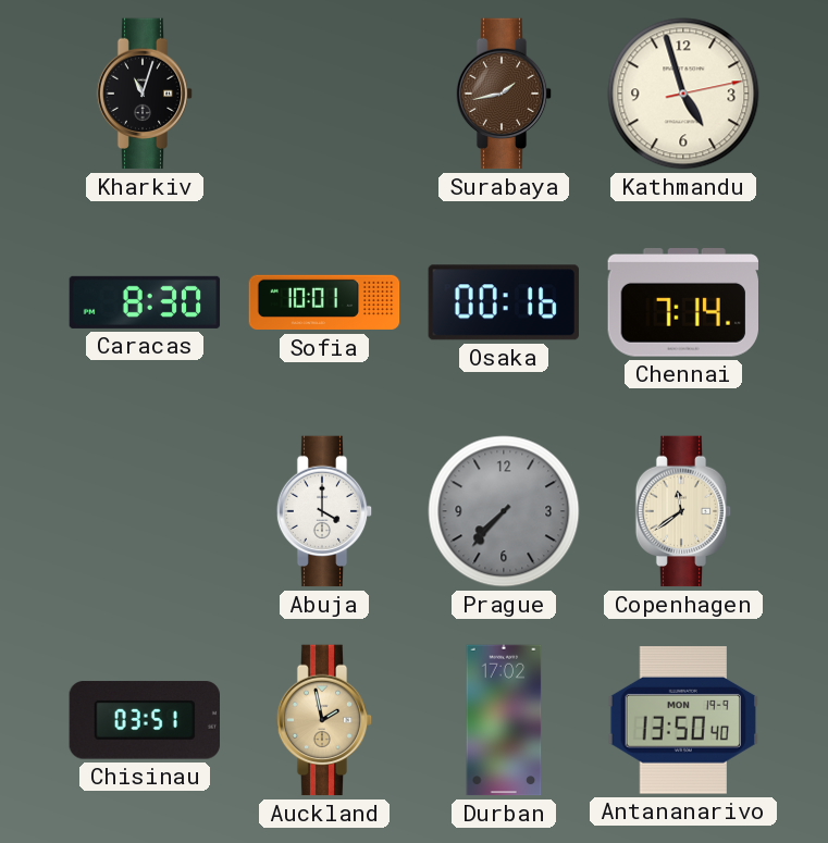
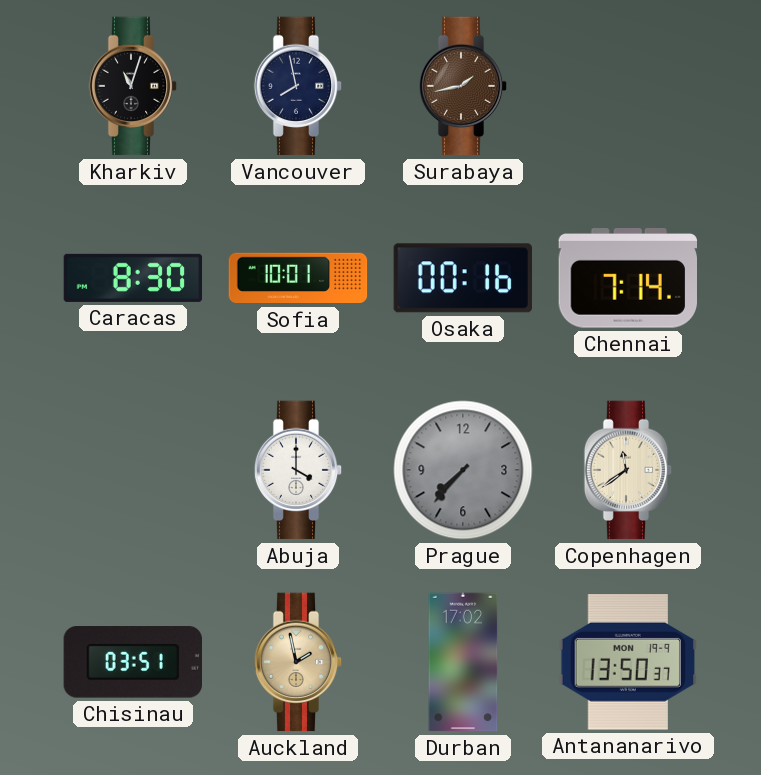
Vancouver: none -> 7:58 (298, 86)
Kathmandu: 4:57 -> none (683, 94)
Antananarivo: 13:50:40 -> 13:50:37 (627, 662)
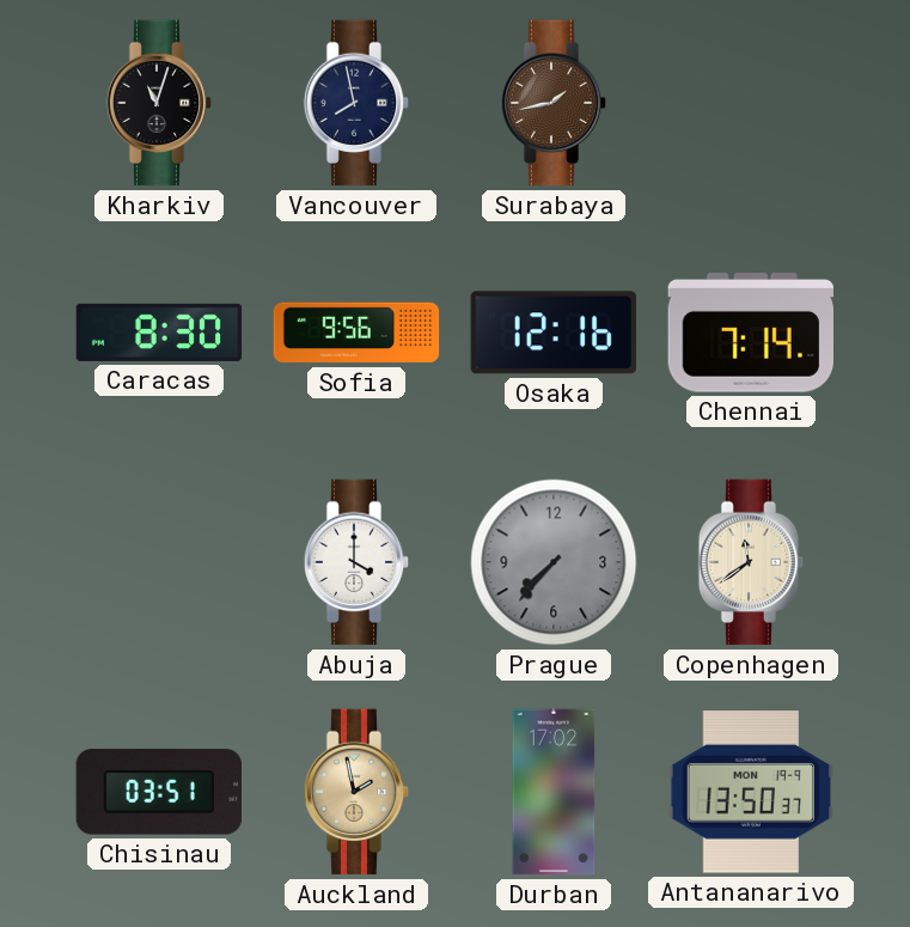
Sofia: 10:01 -> 9:56 (356, 333)
Osaka: 00:16 -> 12:16 (554, 333)
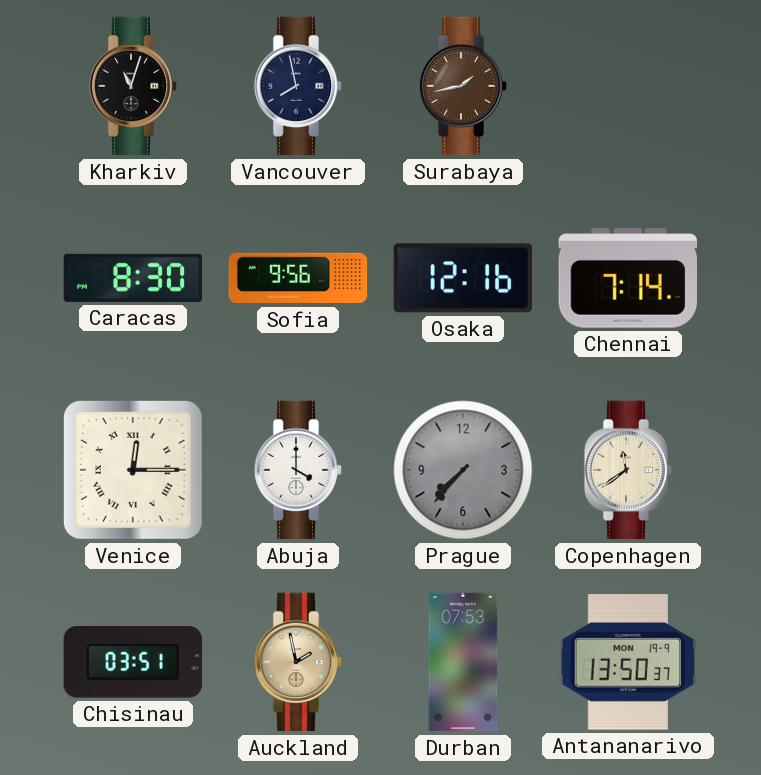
Venice: none -> 12:15 (133, 470)
Durban: 17:02 -> 07:53 (463, 662)
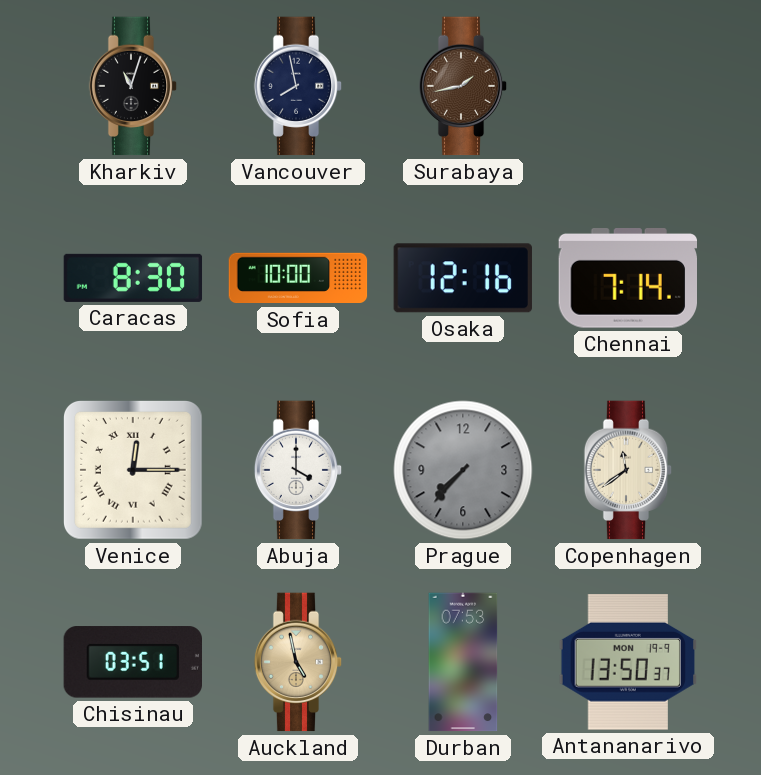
Sofia: 9:56 -> 10:00 (298, 278)
Auckland: 1:58 -> 4:58 (298, 662)
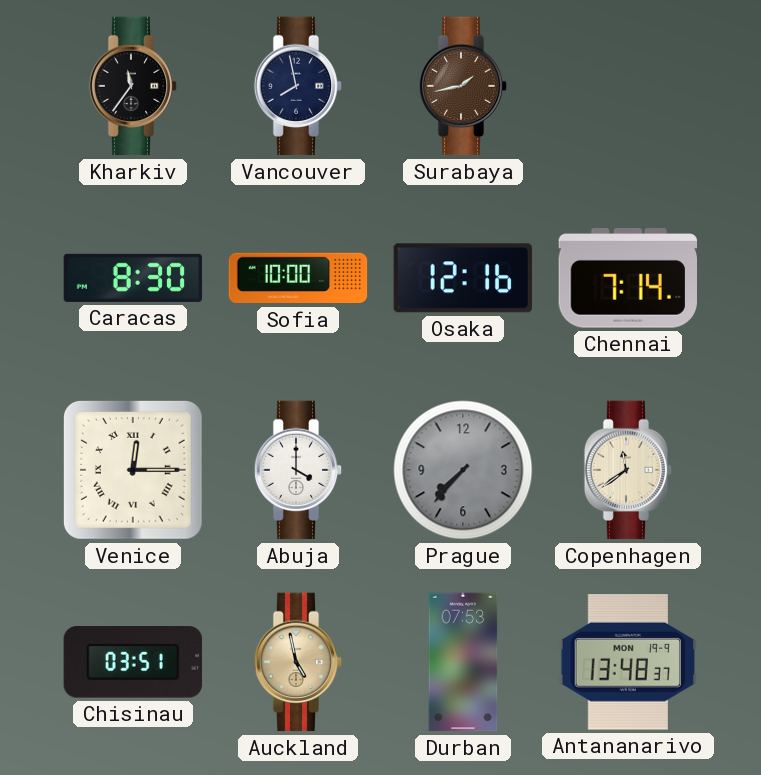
Kharkiv: 11:03 -> 11:36 (133, 86)
Antananarivo: 13:50 -> 13:48 (627, 662)
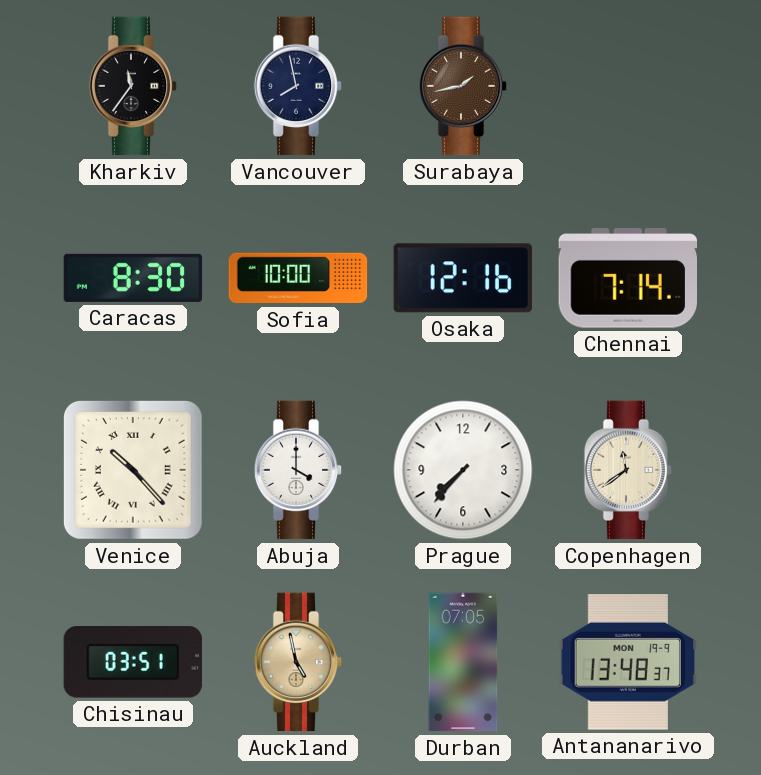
Venice: 12:15 -> 10:23 (133, 470)
Prague dial: grey -> white (463, 470)
Durban: 07:53 -> 07:05 (463, 662)
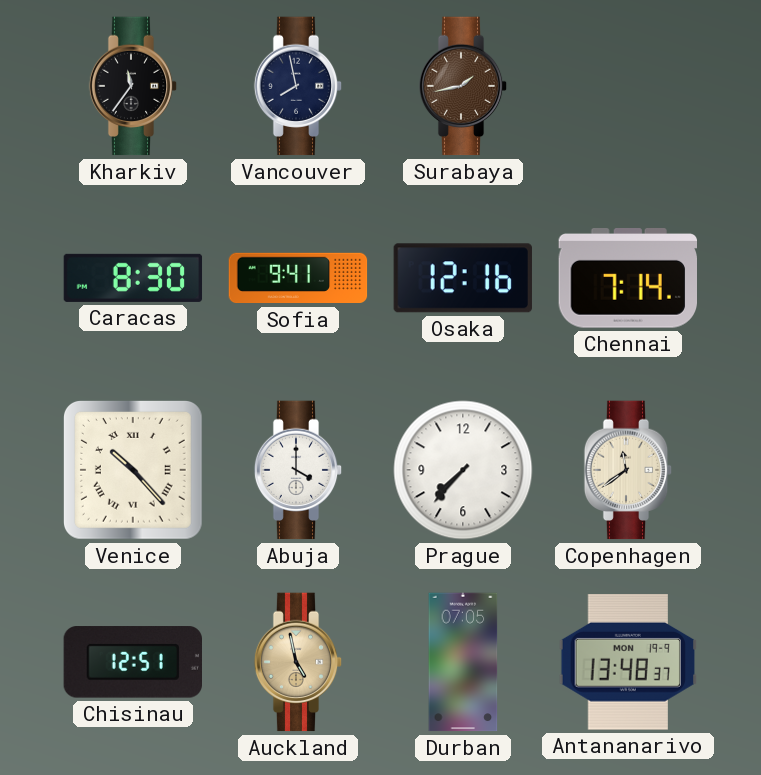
Sofia: 10:00 -> 9:41 (298, 278)
Chisinau: 03:51 -> 12:51 (132, 662)
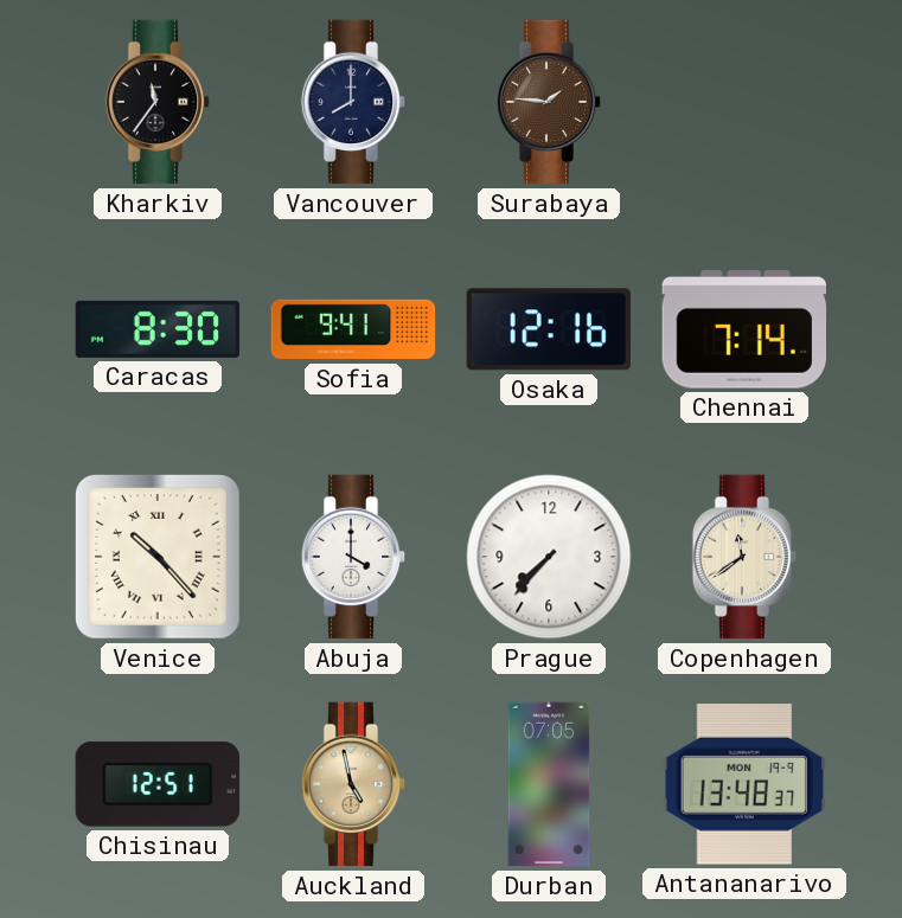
Vancouver: 7:58 -> 8:00 (353, 102)
Surabaya: 1:43 -> 1:46 (549, 102)
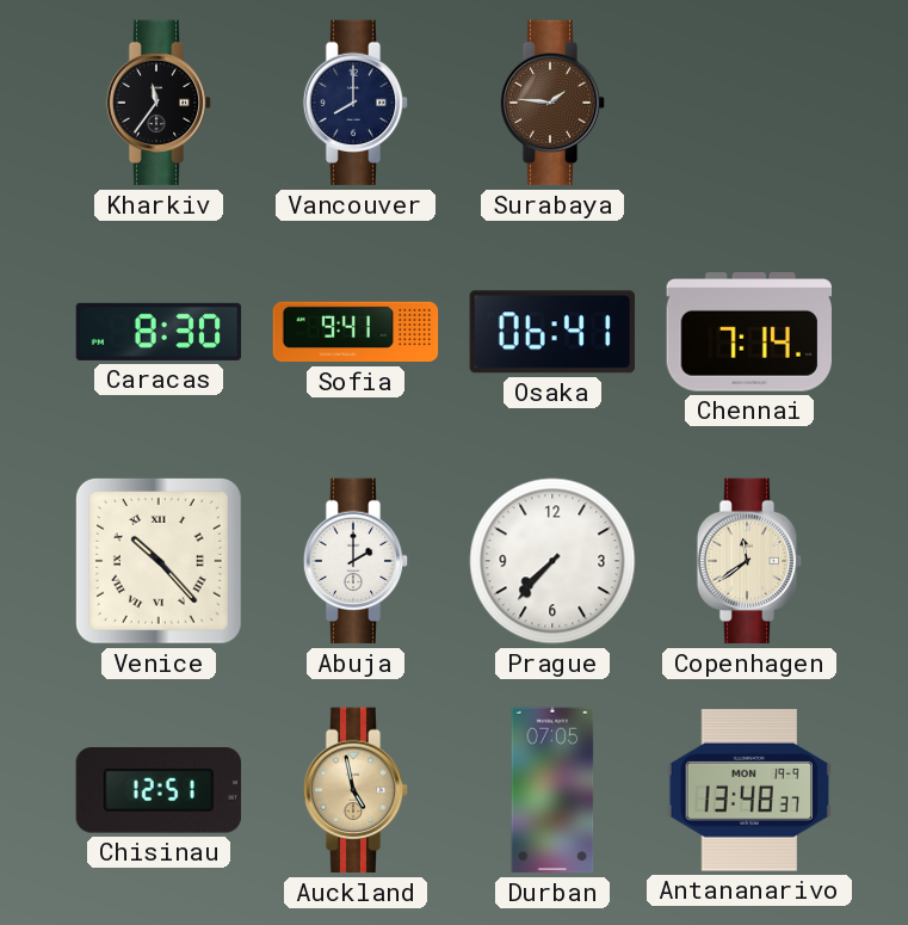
Osaka: 12:16 -> 06:41 (552, 332)
Abuja: 4:00 -> 2:00 (356, 561)
